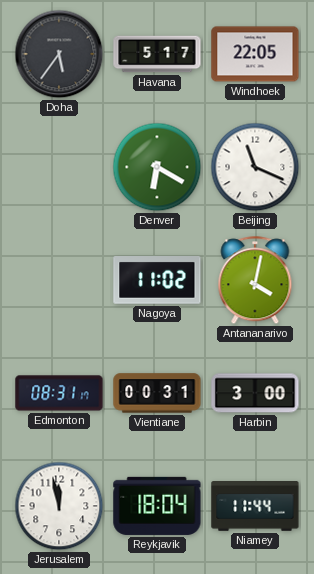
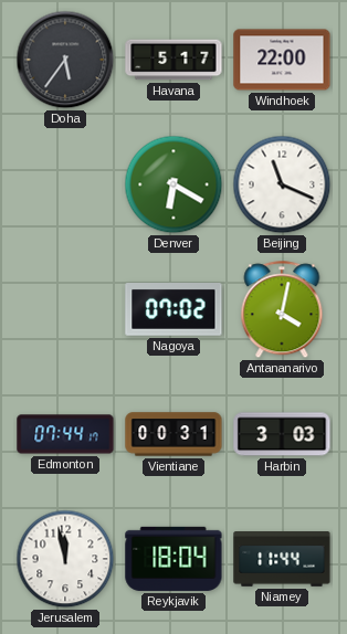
Windhoek: 22:05 -> 22:00 (282, 60)
Nagoya: 11:02 -> 07:02 (173, 310)
Edmonton: 08:31 -> 07:44 (65, 434)
Harbin: 3:00 -> 3:03 (282, 434)
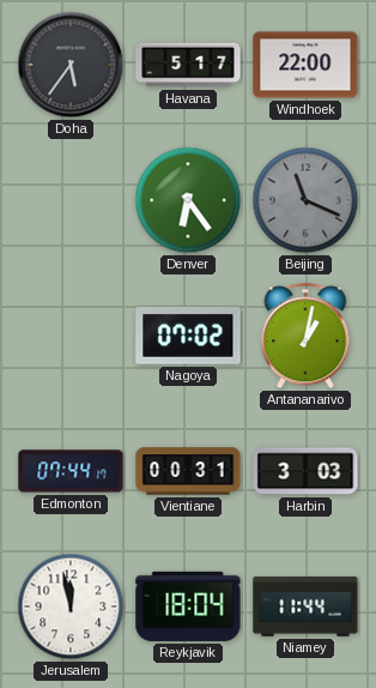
Denver: 6:20 -> 6:24 (188, 200)
Beijing dial: white -> grey (305, 200)
Antananarivo: 4:02 -> 1:02 (305, 337)
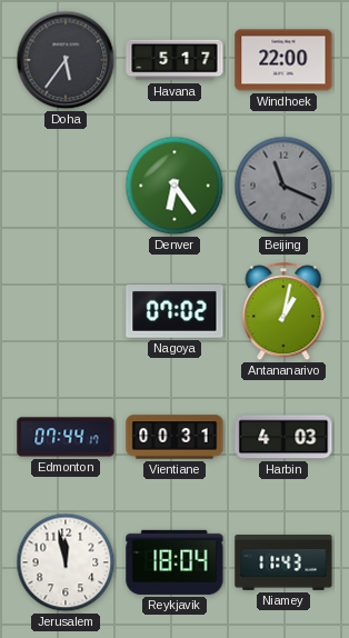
Harbin: 3:03 -> 4:03 (283, 437)
Niamey: 11:44 -> 11:43 (283, 564)
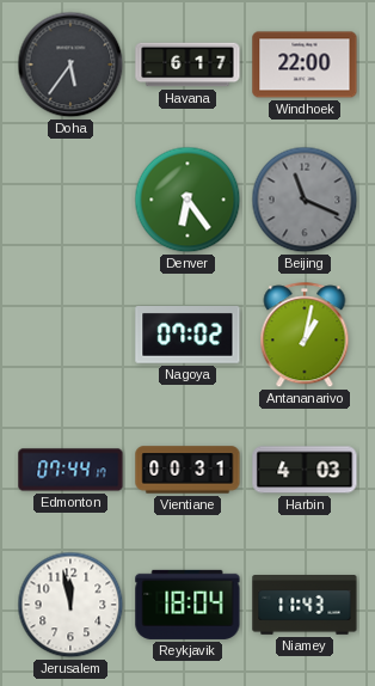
Havana: 5:17 -> 6:17 (187, 65)
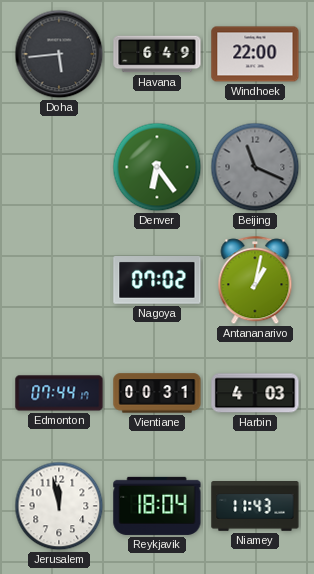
Doha: 5:36 -> 5:44 (59, 54)
Havana: 6:17 -> 6:49 (157, 54)
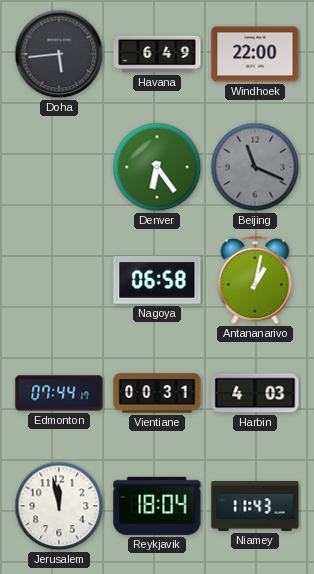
Nagoya: 07:02 -> 06:58 (157, 281)
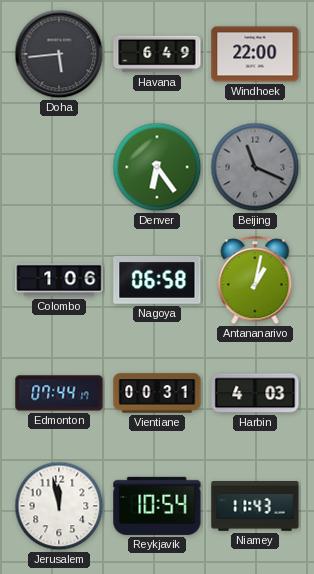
Colombo: none -> 1:06 (59, 280)
Reykjavik: 18:04 -> 10:54 (157, 506)
